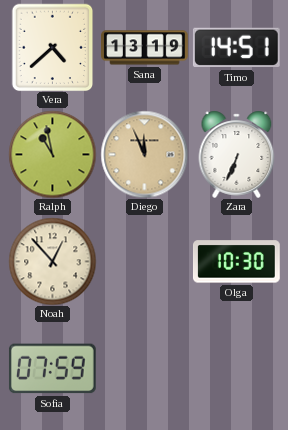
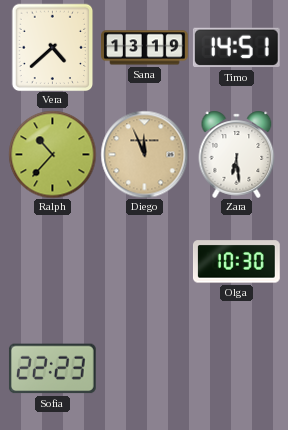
Ralph: 10:58 -> 10:37 (52, 154)
Zara: 6:34 -> 6:29 (237, 154)
Noah: 12:53 -> none (52, 261)
Sofia: 07:59 -> 22:23 (52, 369)
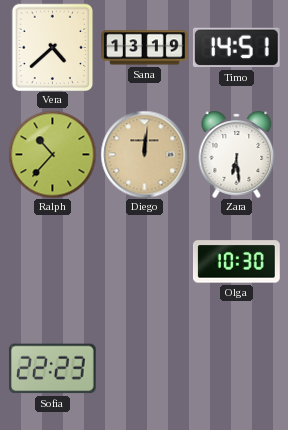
Diego: 11:56 -> 12:01 (144, 154)
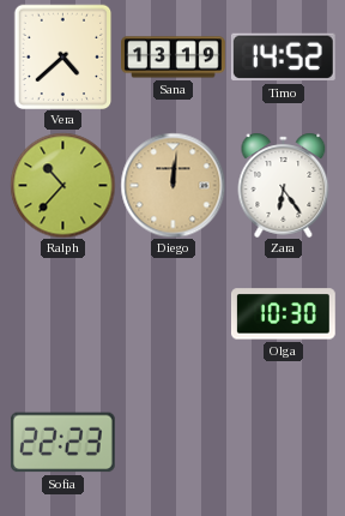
Timo: 14:51 -> 14:52 (283, 58)
Zara: 6:29 -> 6:24 (284, 185)
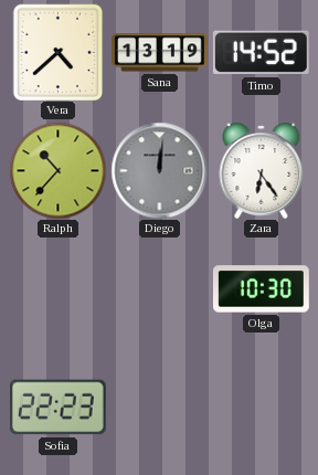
Diego dial: champagne -> grey (159, 170)
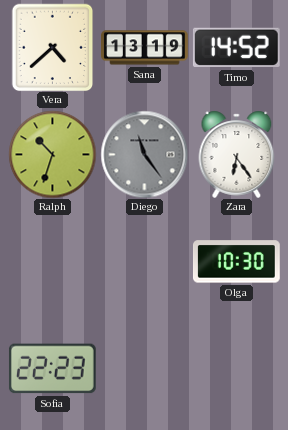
Ralph: 10:37 -> 10:33 (52, 154)
Diego: 12:01 -> 11:24 (144, 154)
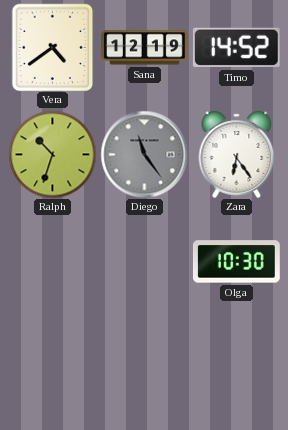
Vera: 4:38 -> 4:39 (53, 47)
Sana: 13:19 -> 12:19 (145, 48)
Sofia: 22:23 -> none (52, 369)
